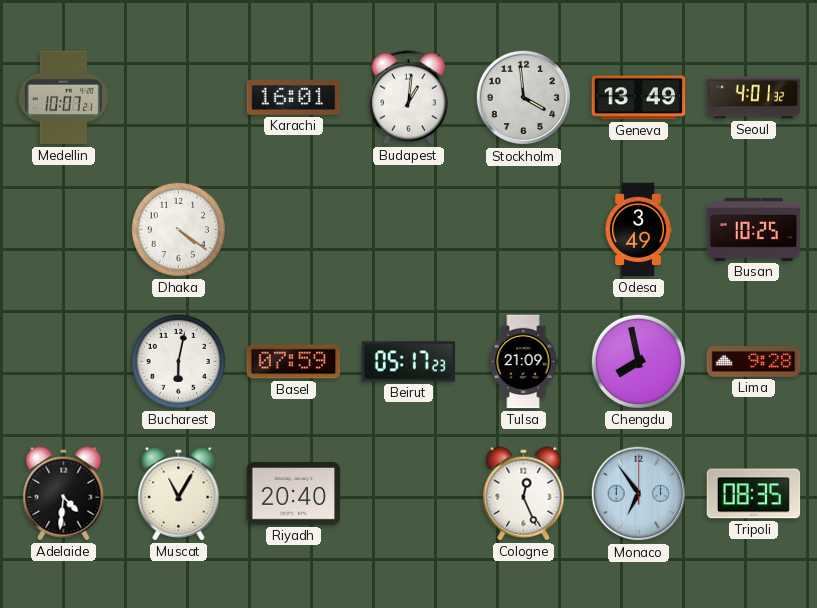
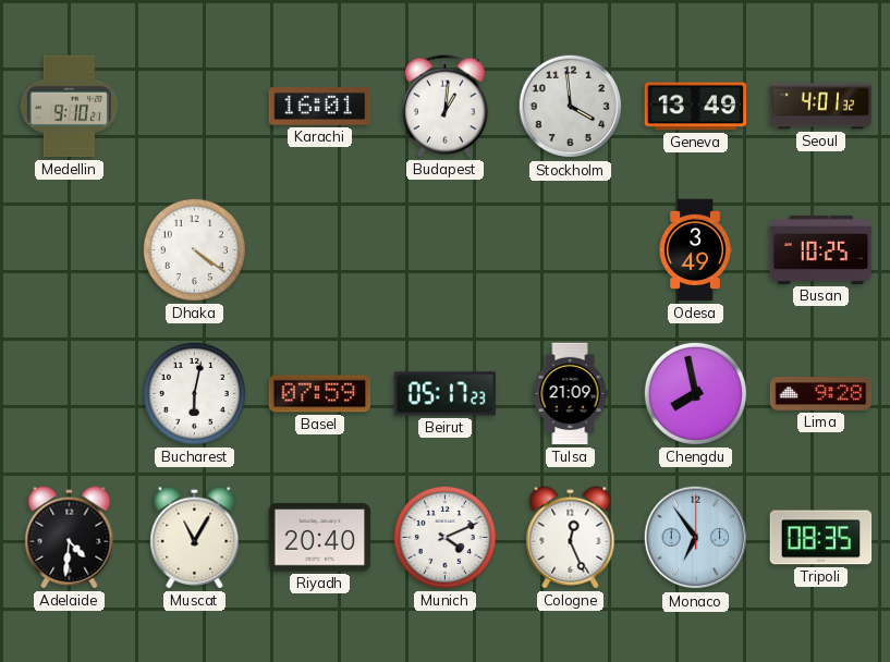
Medellin: 10:07 -> 9:10 (69, 107)
Munich: none -> 4:11 (444, 537)
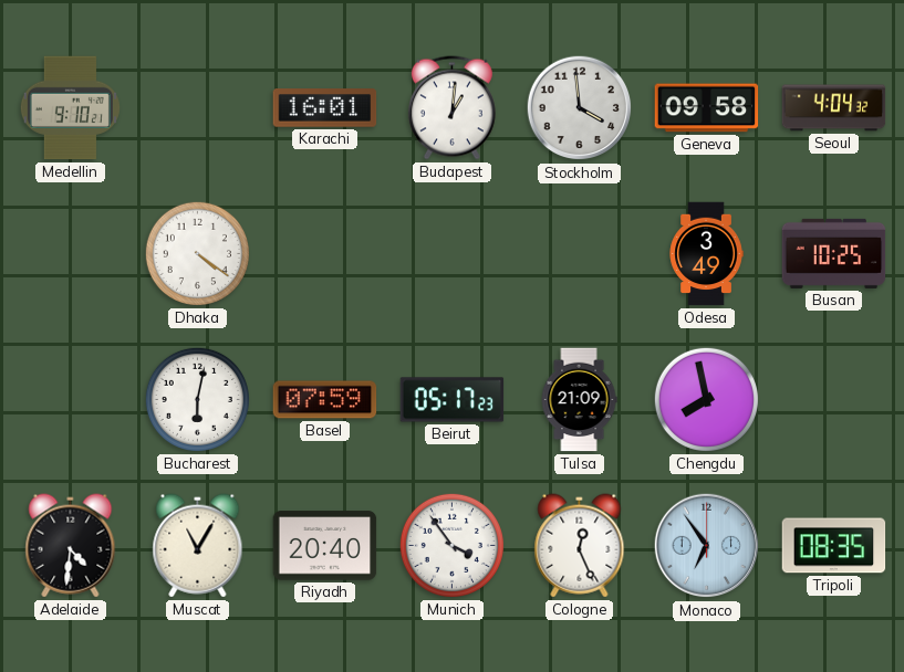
Geneva: 13:49 -> 09:58 (707, 108)
Seoul: 4:01 -> 4:04 (834, 108)
Lima: 9:28 -> none (821, 394)
Munich: 4:11 -> 3:54 (451, 545)
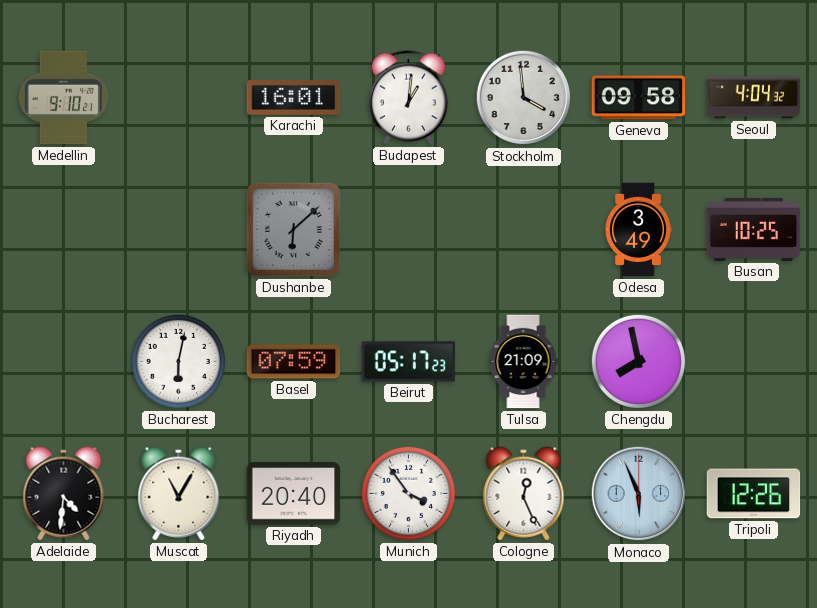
Dhaka: 4:21 -> none (197, 253)
Dushanbe: none -> 6:08 (293, 229)
Monaco: 6:54 -> 5:56 (639, 494)
Tripoli: 08:35 -> 12:26 (754, 494)
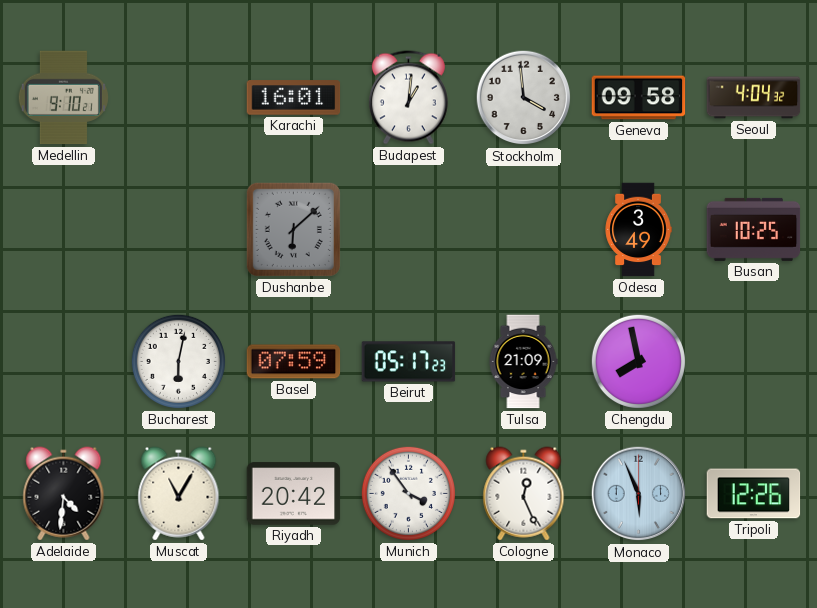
Riyadh: 20:40 -> 20:42 (294, 494)
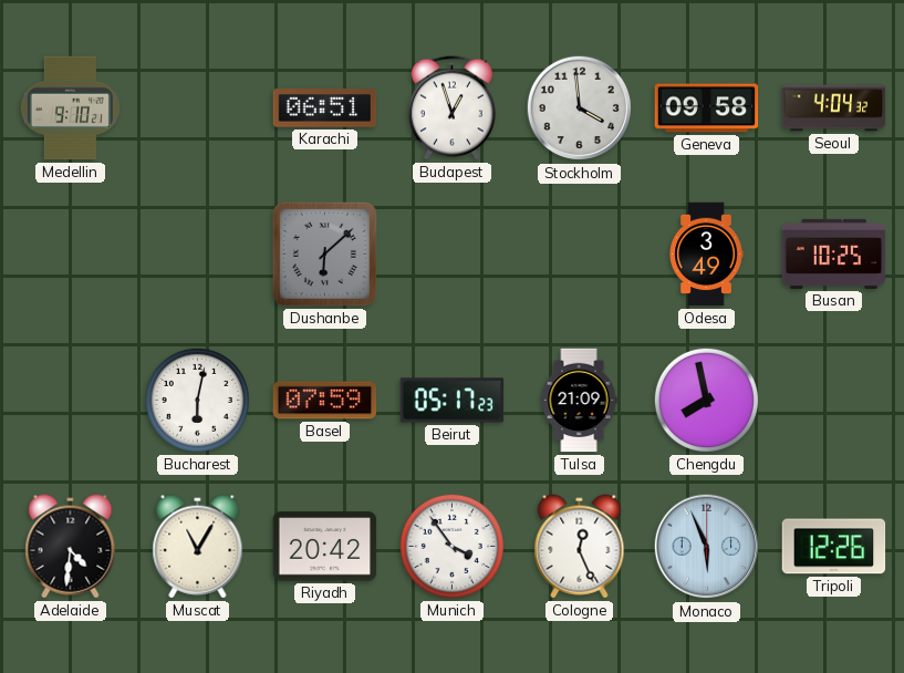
Karachi: 16:01 -> 06:51 (325, 108)
Budapest: 1:01 -> 12:57 (451, 108)
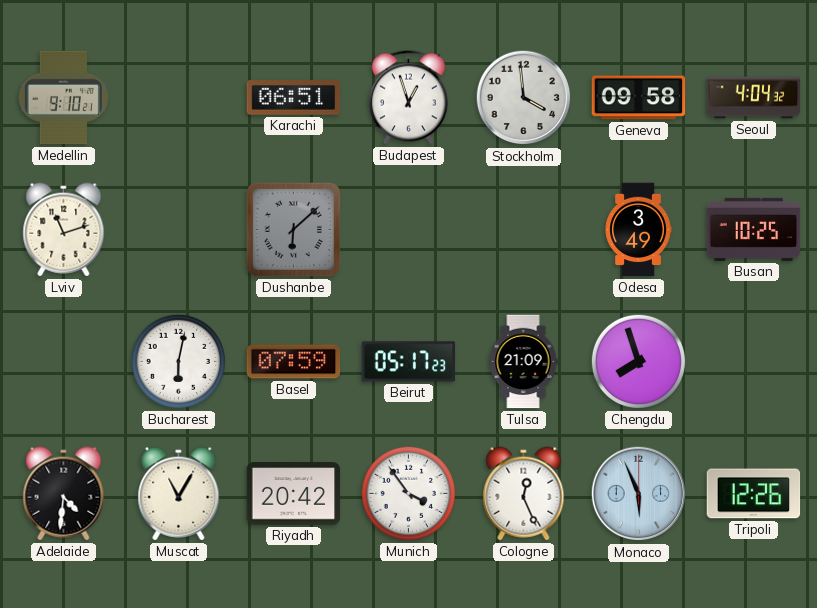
Lviv: none -> 11:12 (64, 230)
Chengdu: 7:58 -> 7:57 (638, 361)
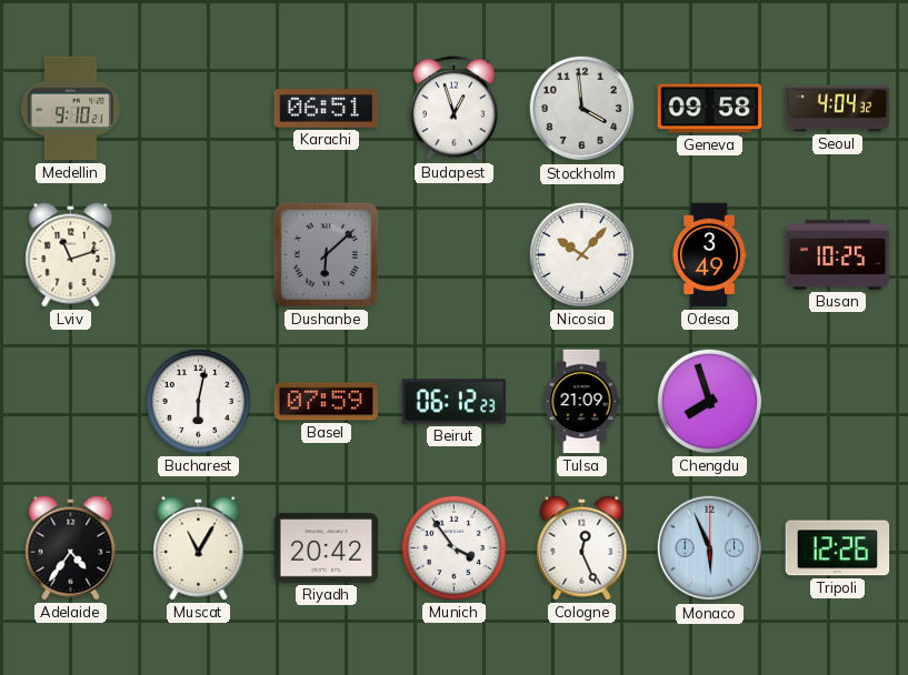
Nicosia: none -> 10:07 (581, 254)
Beirut: 05:17 -> 06:12 (455, 402)
Adelaide: 4:31 -> 4:36 (71, 548)
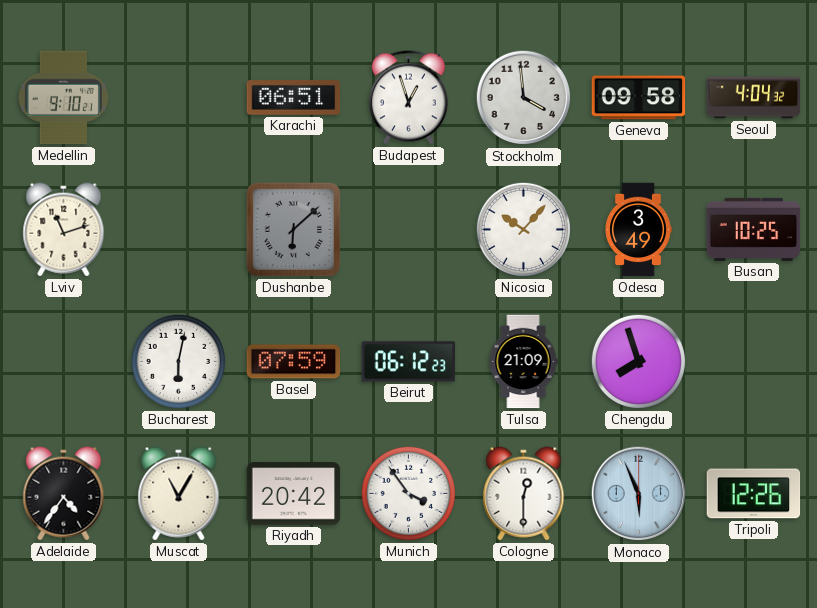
Cologne: 12:26 -> 12:30 (524, 494)
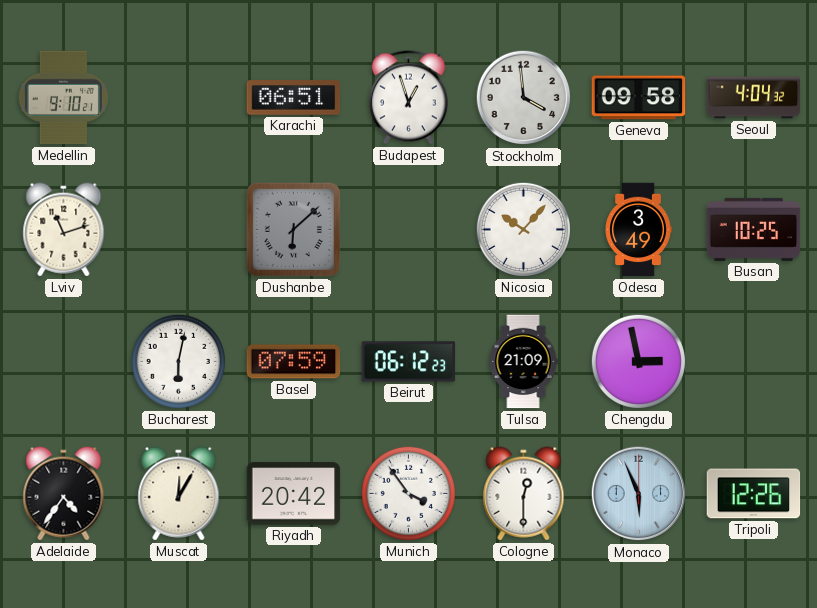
Chengdu: 7:57 -> 2:58 (638, 361)
Muscat: 11:05 -> 12:05 (179, 494)
